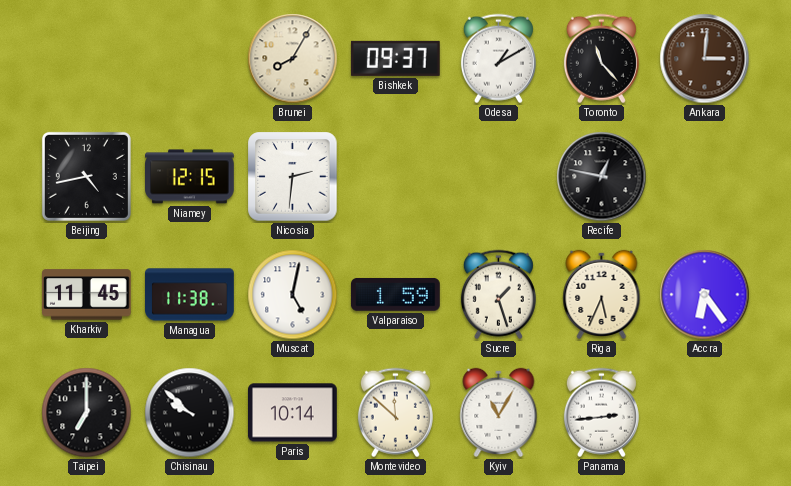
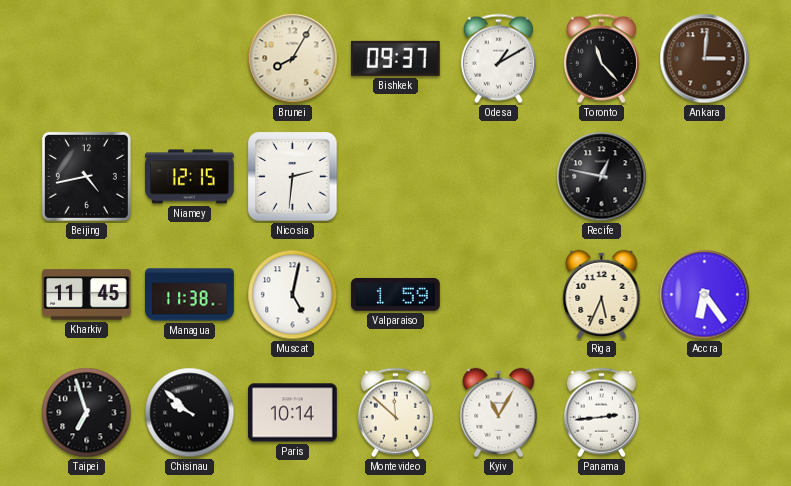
Sucre: 1:27 -> none (498, 295)
Taipei: 7:00 -> 6:57 (87, 413)
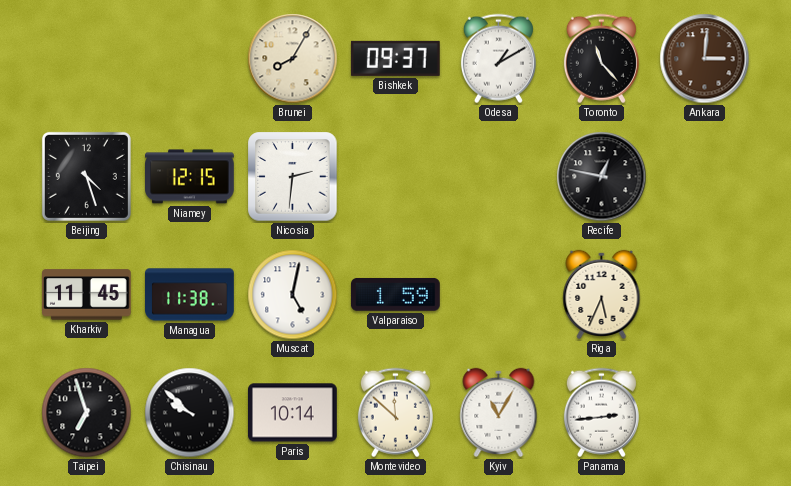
Beijing: 4:43 -> 4:27 (86, 176)
Accra: 6:24 -> none (705, 295)
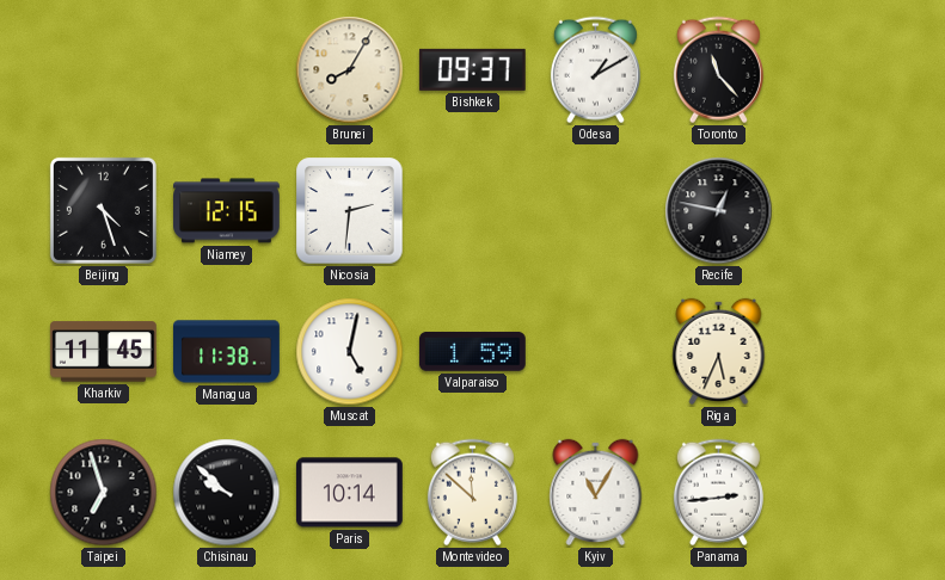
Ankara: 3:01 -> none (705, 59)
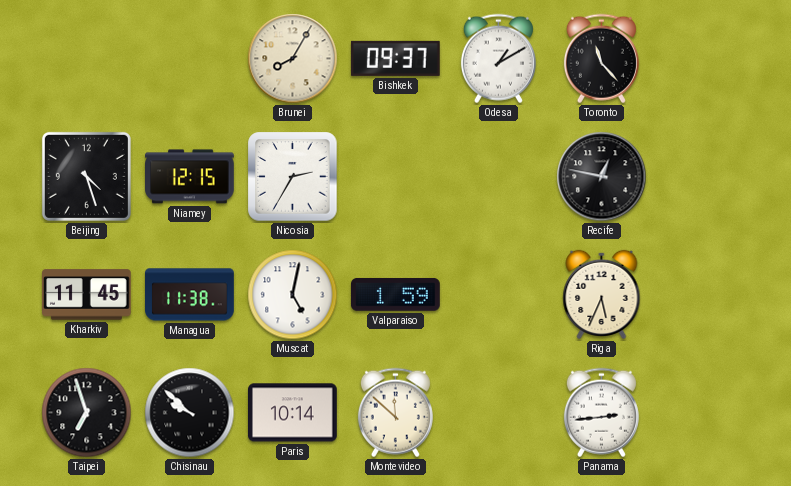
Nicosia: 2:31 -> 2:35 (293, 177)
Kyiv: 11:05 -> none (596, 492)
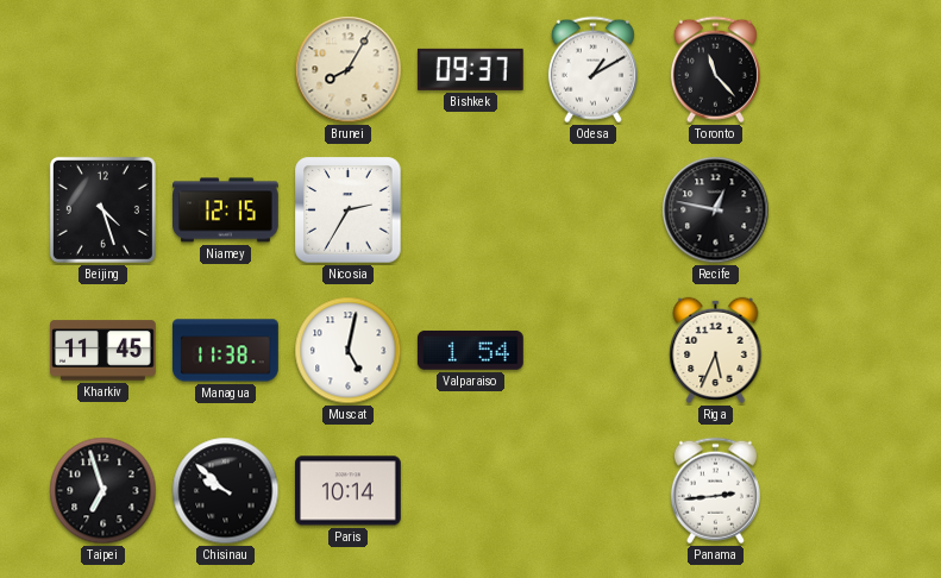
Valparaiso: 1:59 -> 1:54 (470, 350)
Montevideo: 11:52 -> none (395, 413)
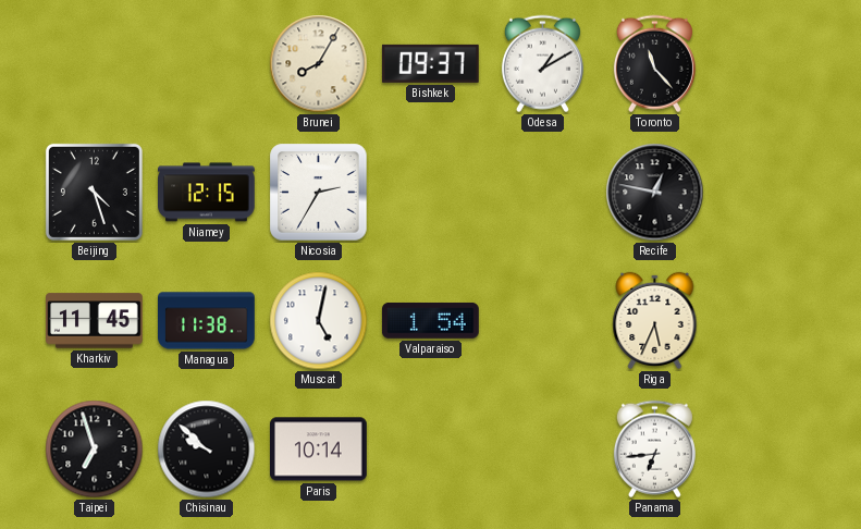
Panama: 2:44 -> 6:44 (654, 450)
